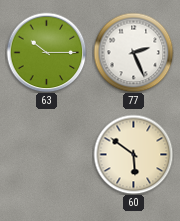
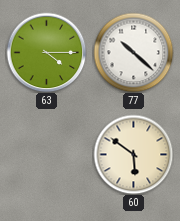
63: 10:15 -> 4:15 (46, 52)
77: 2:26 -> 10:22 (133, 52)
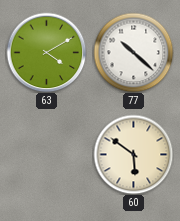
63: 4:15 -> 4:10 (46, 52)
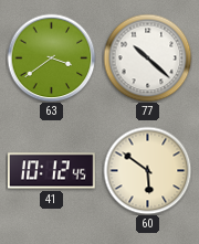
63: 4:10 -> 3:39 (51, 57)
41: none -> 10:12 (52, 171)
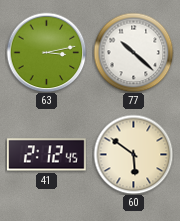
63: 3:39 -> 3:13 (46, 52)
41: 10:12 -> 2:12 (47, 155)
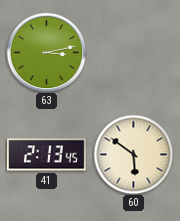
77: 10:22 -> none (133, 52)
41: 2:12 -> 2:13 (47, 155)
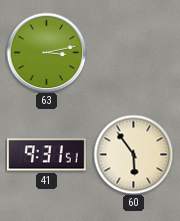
41: 2:13 -> 9:31 (47, 155)
60: 5:51 -> 5:54 (133, 154)
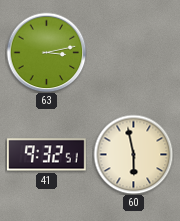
41: 9:31 -> 9:32 (47, 155)
60: 5:54 -> 5:58 (133, 154)
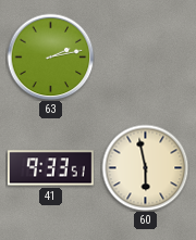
63: 3:13 -> 2:13 (50, 56)
41: 9:32 -> 9:33 (51, 168)
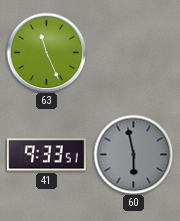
63: 2:13 -> 11:26 (46, 52)
60 dial: cream -> grey (133, 154)
